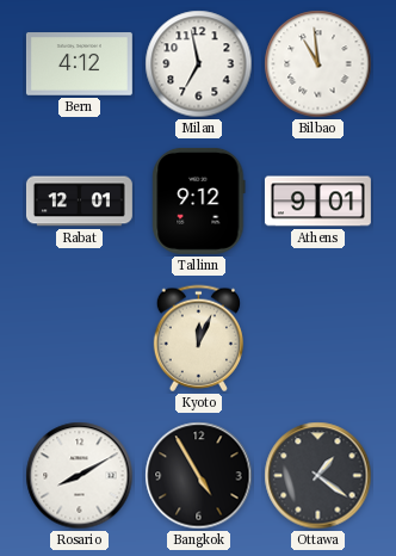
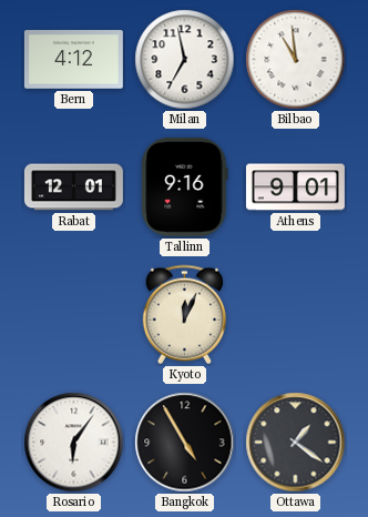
Tallinn: 9:12 -> 9:16 (185, 186)
Rosario: 8:10 -> 6:06 (74, 443)
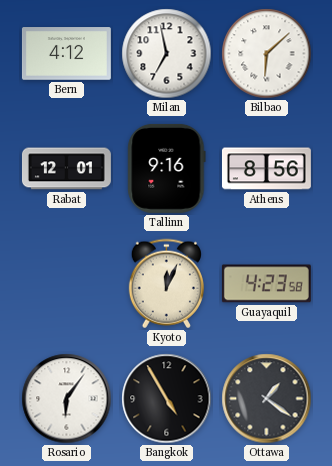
Bilbao: 10:59 -> 6:08 (267, 54)
Athens: 9:01 -> 8:56 (266, 169)
Guayaquil: none -> 4:23 (266, 284)
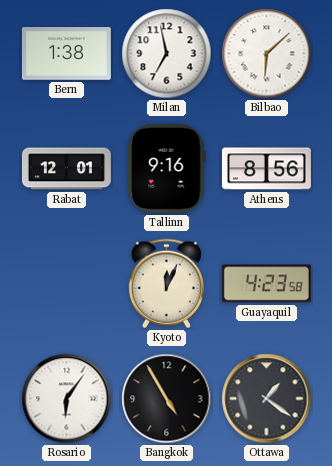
Bern: 4:12 -> 1:38 (66, 54)
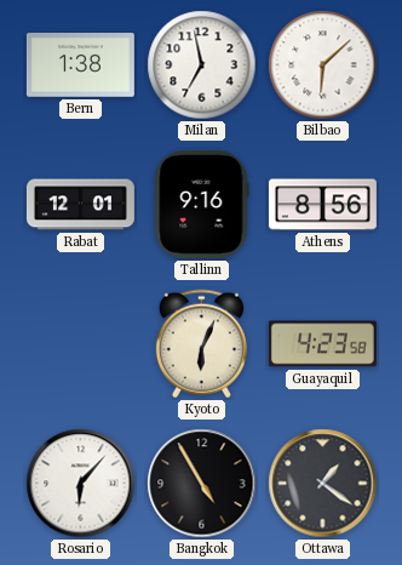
Kyoto: 12:04 -> 6:04 (201, 344)
Rosario: 6:06 -> 6:07 (81, 484)
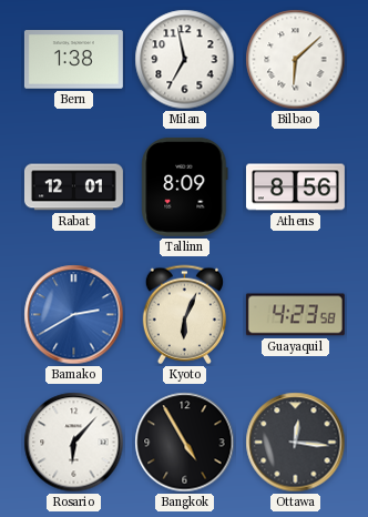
Tallinn: 9:16 -> 8:09 (185, 186)
Bamako: none -> 2:40 (74, 315)
Ottawa: 1:21 -> 12:16 (296, 443)
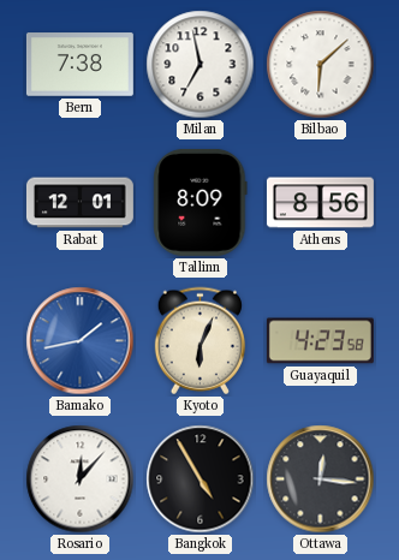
Bern: 1:38 -> 7:38 (79, 65)
Bamako: 2:40 -> 1:43 (81, 341)
Rosario: 6:07 -> 12:07 (81, 479)
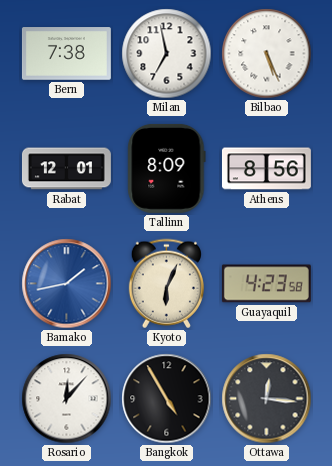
Bilbao: 6:08 -> 5:26 (267, 54)
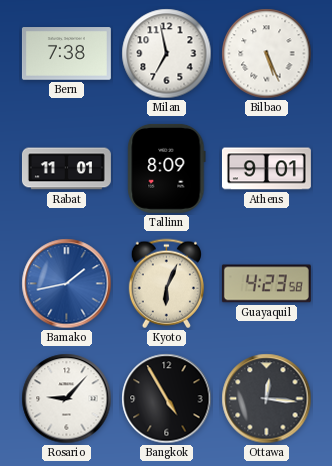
Rabat: 12:01 -> 11:01 (66, 169)
Athens: 8:56 -> 9:01 (266, 169)
Rosario: 12:07 -> 9:07 (67, 399)
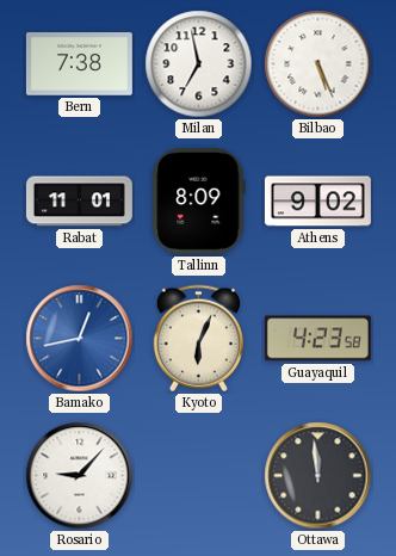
Athens: 9:01 -> 9:02 (317, 202)
Bamako: 1:43 -> 12:43 (80, 339)
Bangkok: 4:55 -> none (167, 399)
Ottawa: 12:16 -> 11:59 (318, 476)
